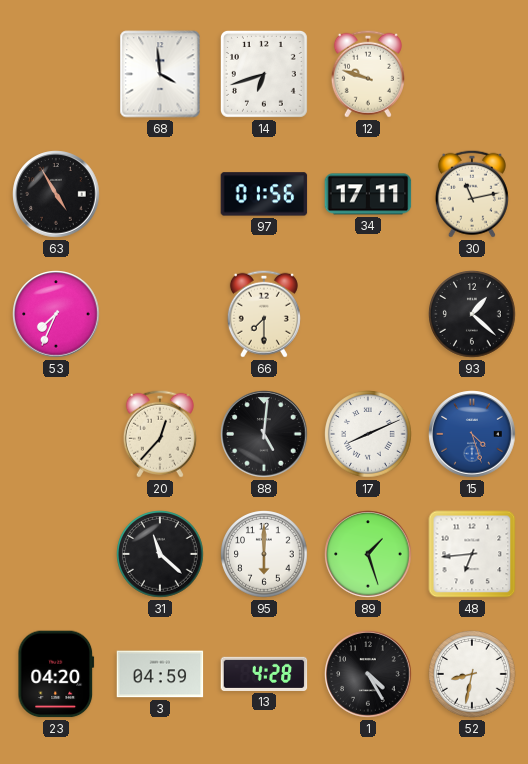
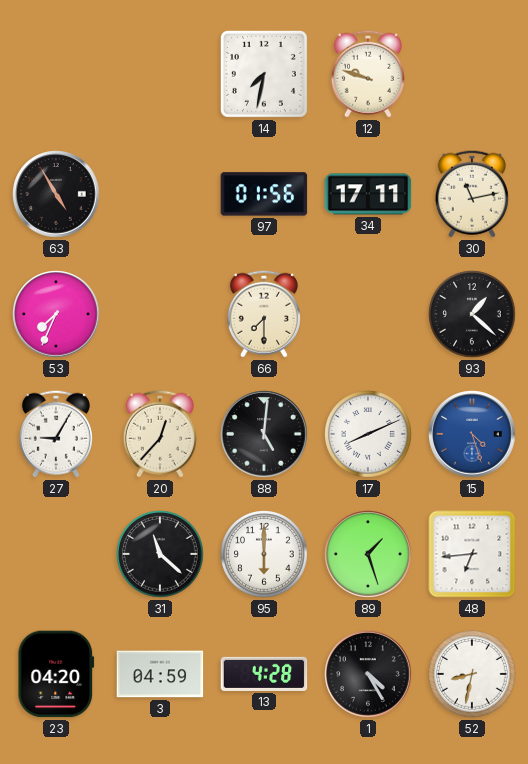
68: 3:59 -> none (160, 74)
14: 6:42 -> 7:32 (264, 74)
27: none -> 9:05 (56, 434)
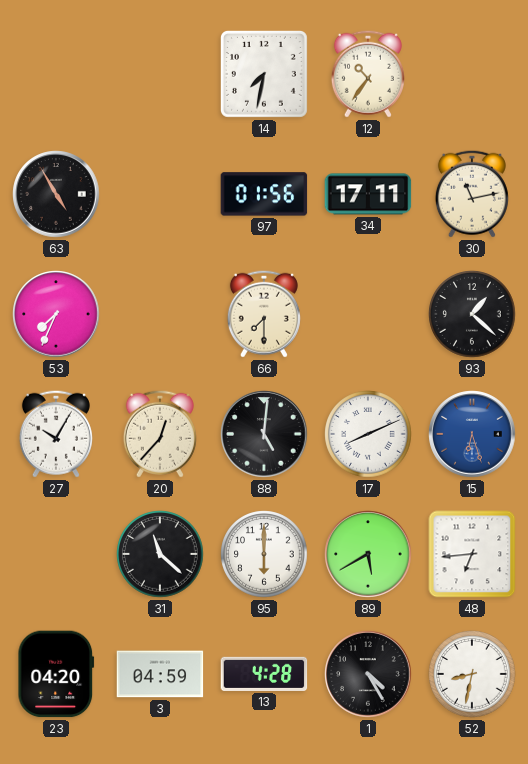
12: 9:48 -> 10:36 (368, 74)
27: 9:05 -> 10:05 (56, 434)
15: 4:27 -> 6:27 (472, 434)
89: 1:27 -> 5:40 (368, 554)
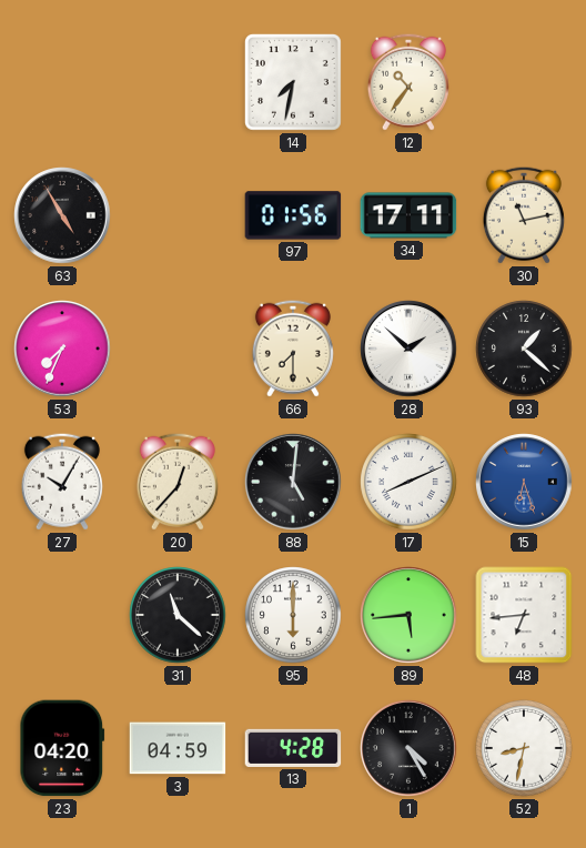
28: none -> 1:52 (408, 349)
89: 5:40 -> 5:44 (408, 615)
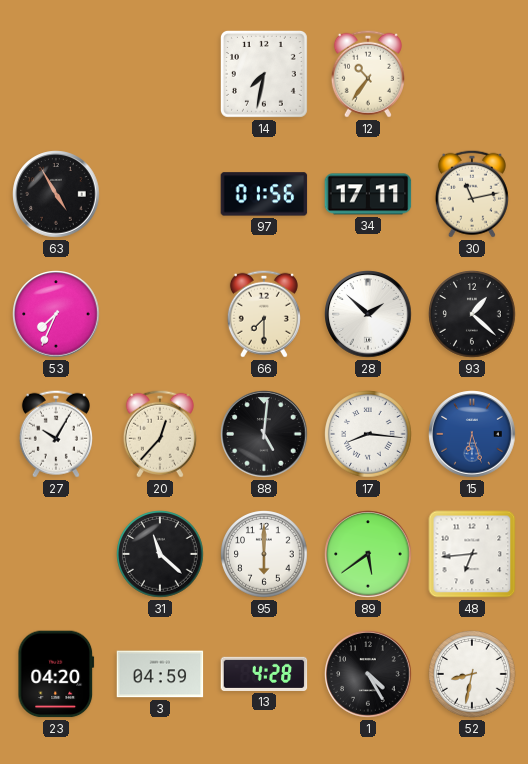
17: 8:11 -> 8:16 (368, 434)
89: 5:44 -> 5:39 (368, 554)
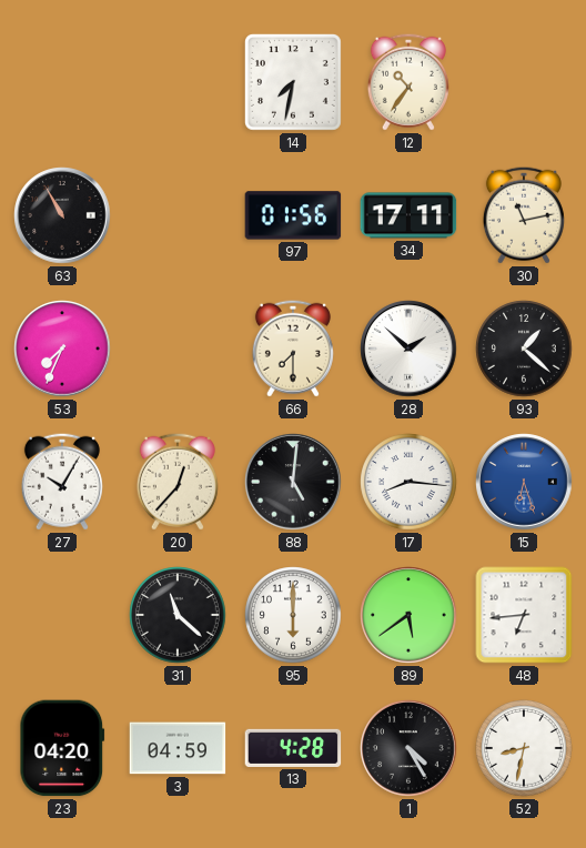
63: 4:55 -> 10:55 (62, 215)
